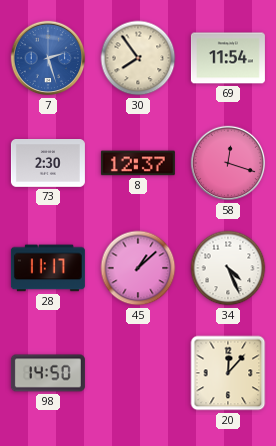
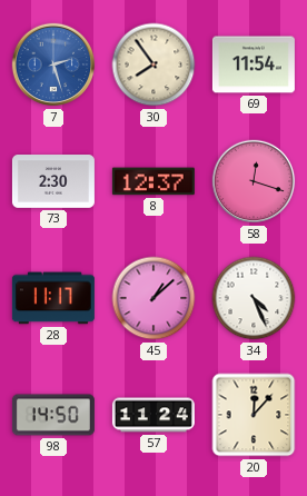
57: none -> 11:24 (153, 415)
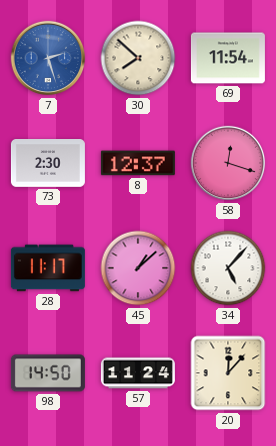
30: 7:54 -> 7:52 (138, 58)
34: 4:26 -> 5:07 (228, 268)
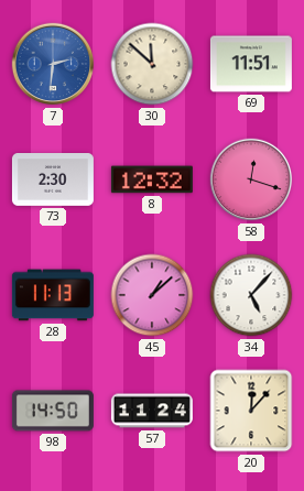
7: 2:27 -> 2:31 (53, 64)
30: 7:52 -> 11:52 (152, 64)
69: 11:54 -> 11:51 (251, 64)
8: 12:37 -> 12:32 (152, 179)
28: 11:17 -> 11:13 (53, 295)
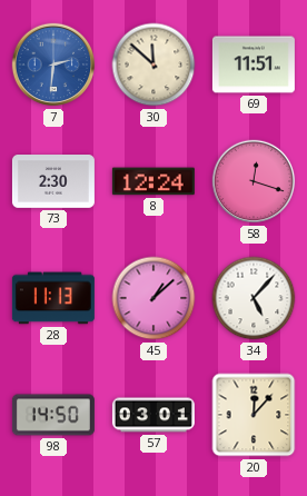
8: 12:32 -> 12:24 (153, 181)
57: 11:24 -> 03:01 (153, 415)
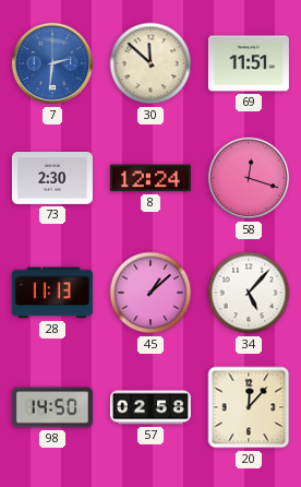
57: 03:01 -> 02:58 (150, 407)
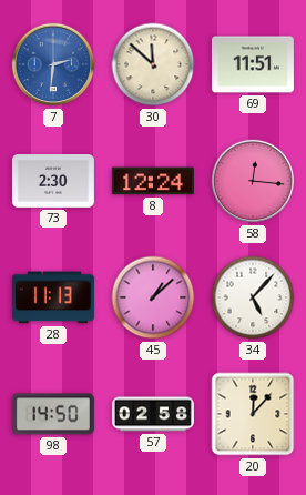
58: 12:18 -> 12:16 (253, 181)
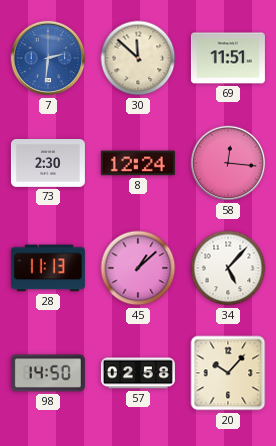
20: 12:07 -> 10:07 (228, 373)
